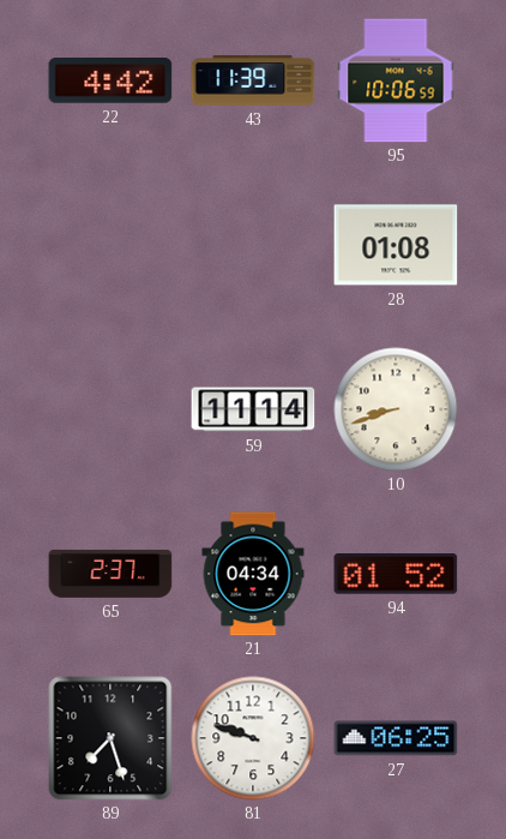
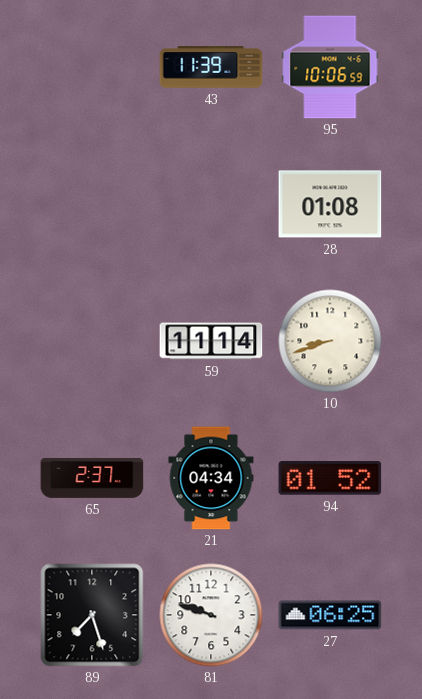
22: 4:42 -> none (110, 82)
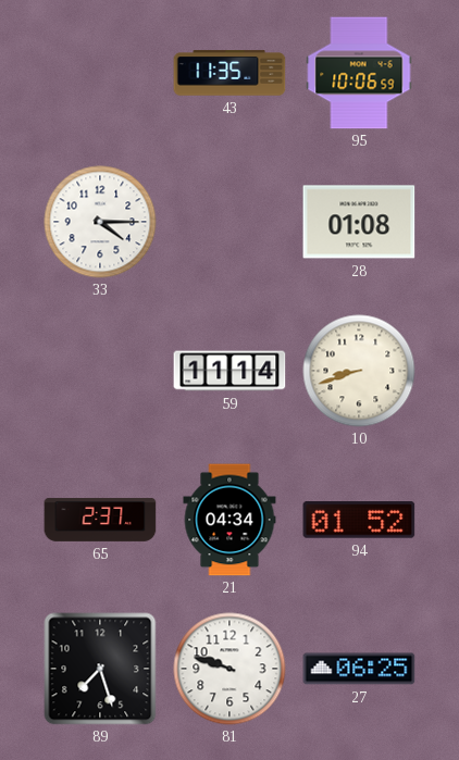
43: 11:39 -> 11:35 (230, 73)
33: none -> 4:15 (100, 222)
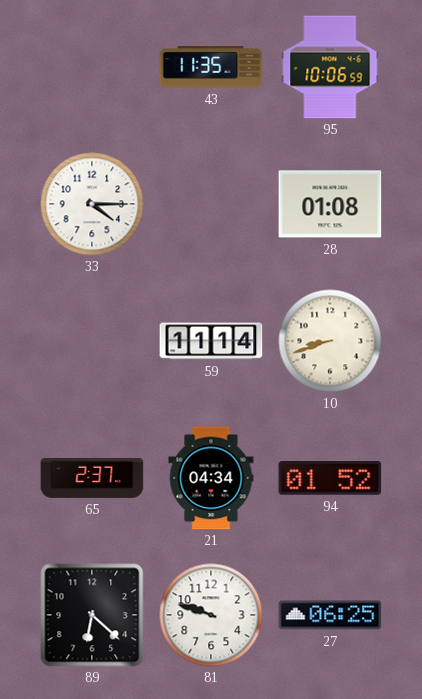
89: 7:27 -> 6:22 (92, 615)
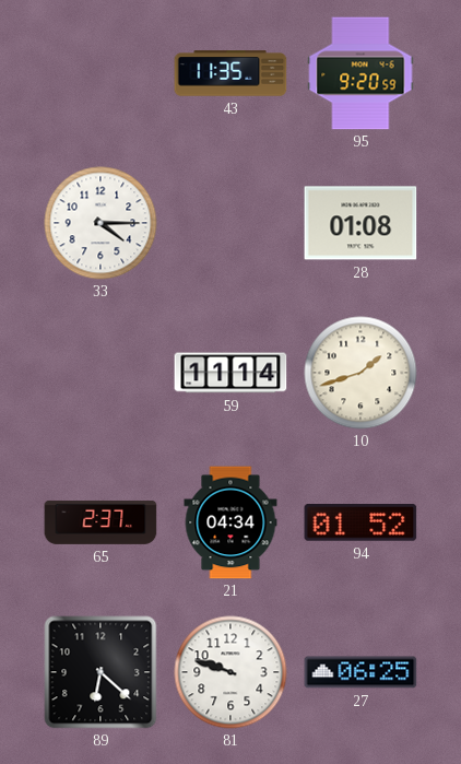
95: 10:06 -> 9:20 (360, 73)
10: 8:42 -> 1:42 (360, 373)
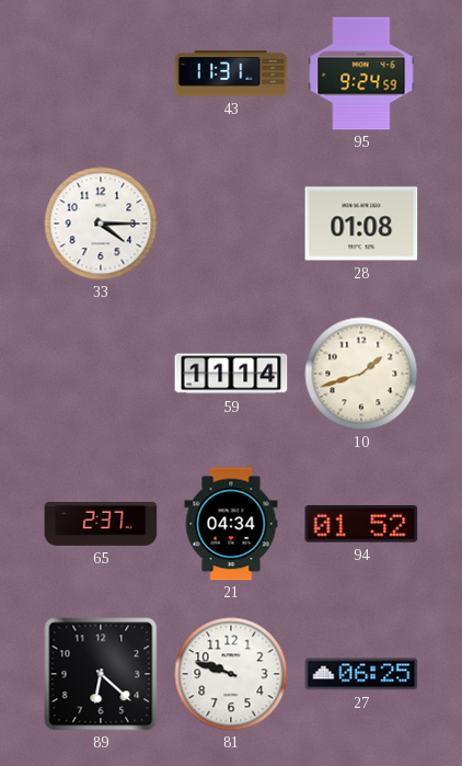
43: 11:35 -> 11:31 (231, 73)
95: 9:20 -> 9:24 (361, 73)
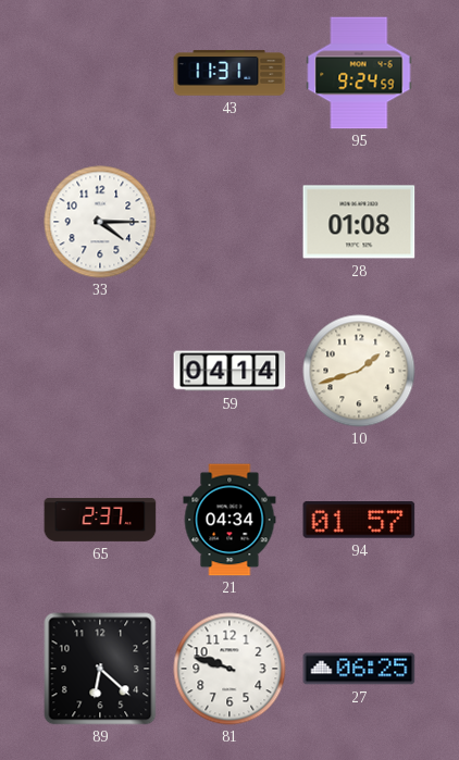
59: 11:14 -> 04:14 (230, 371)
94: 01:52 -> 01:57 (359, 521)
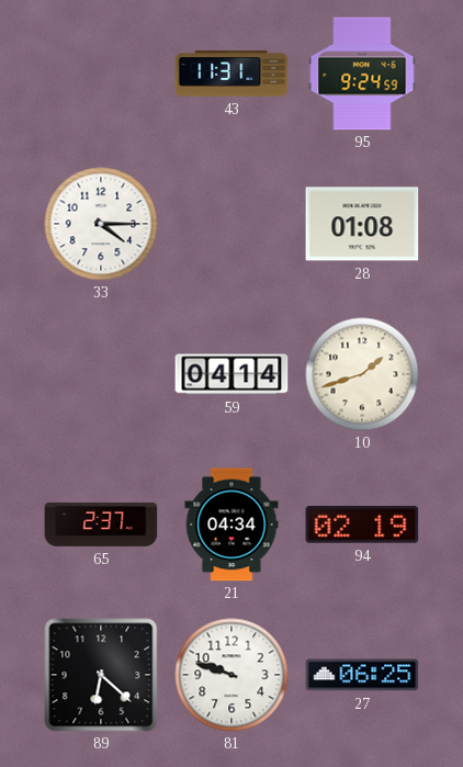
94: 01:57 -> 02:19 (362, 526)
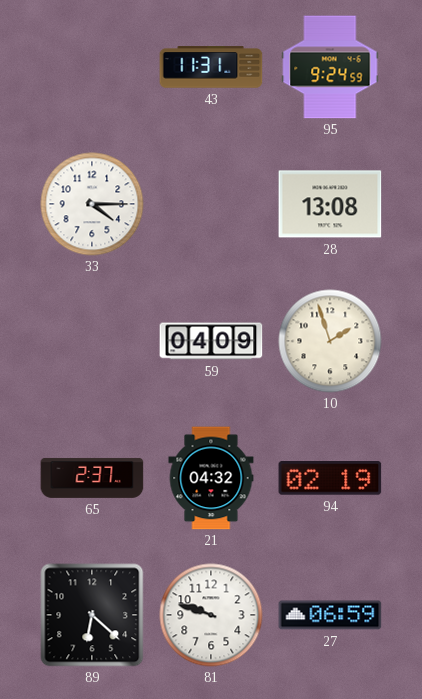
28: 01:08 -> 13:08 (330, 204)
59: 04:14 -> 04:09 (211, 341)
10: 1:42 -> 1:57 (330, 341)
21: 04:34 -> 04:32 (211, 478)
27: 06:25 -> 06:59 (330, 615)
